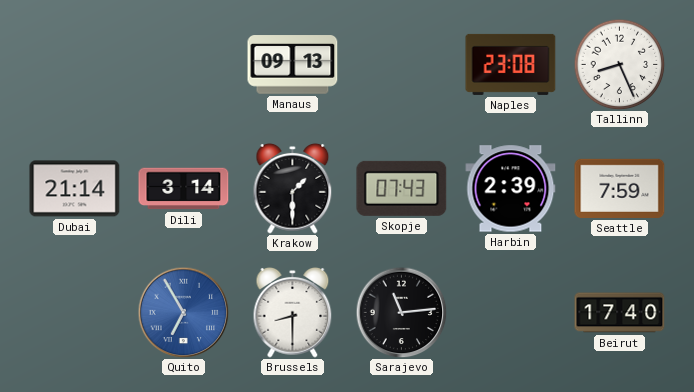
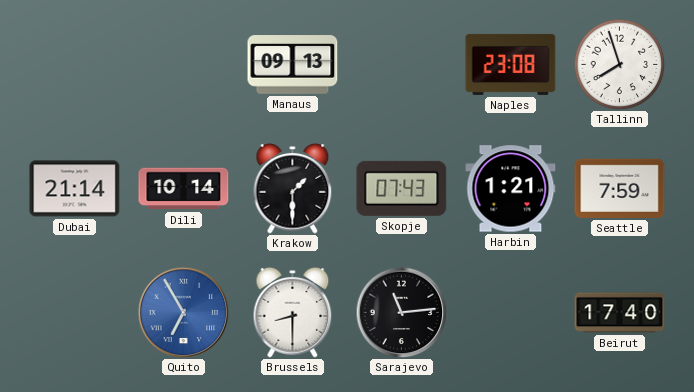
Tallinn: 8:26 -> 7:57 (619, 64)
Dili: 3:14 -> 10:14 (184, 189)
Harbin: 2:39 -> 1:21 (511, 189)
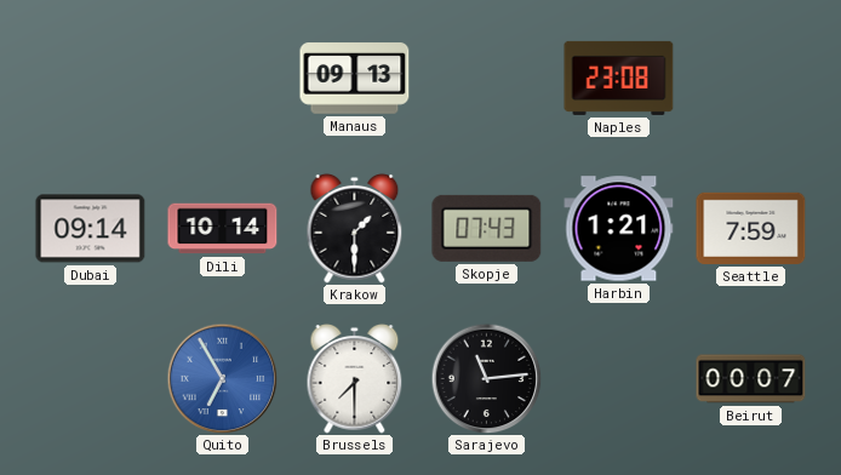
Tallinn: 7:57 -> none (619, 64)
Dubai: 21:14 -> 09:14 (91, 229)
Brussels: 8:30 -> 7:30 (355, 379)
Beirut: 17:40 -> 00:07 (751, 379)
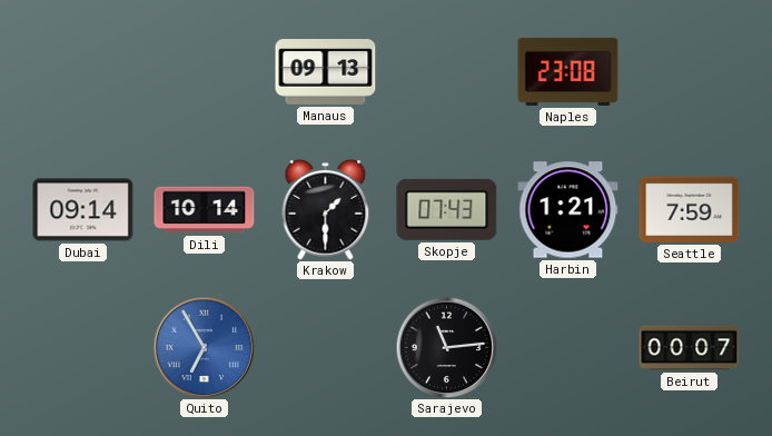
Brussels: 7:30 -> none (355, 379)
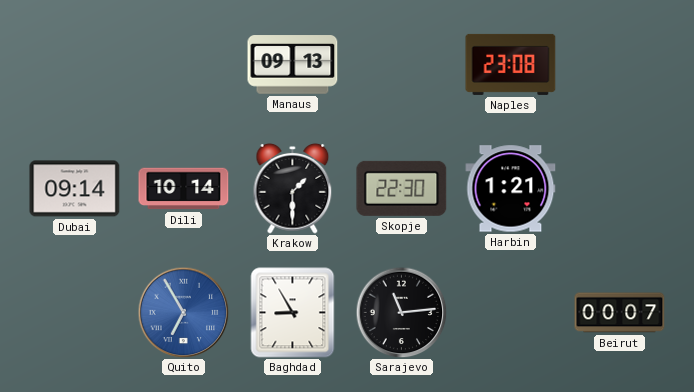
Skopje: 07:43 -> 22:30 (402, 188)
Seattle: 7:59 -> none (690, 209)
Baghdad: none -> 8:55 (293, 313)
